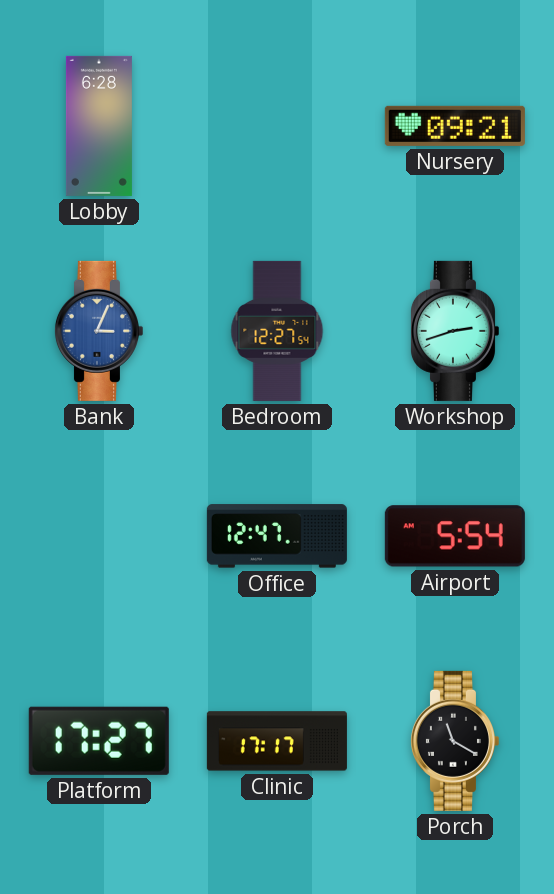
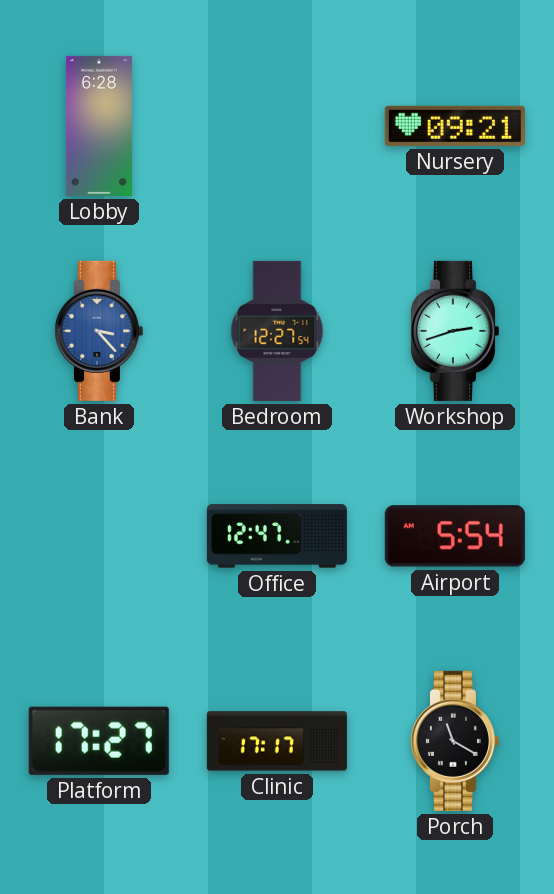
Bank: 3:04 -> 3:23 (98, 331)
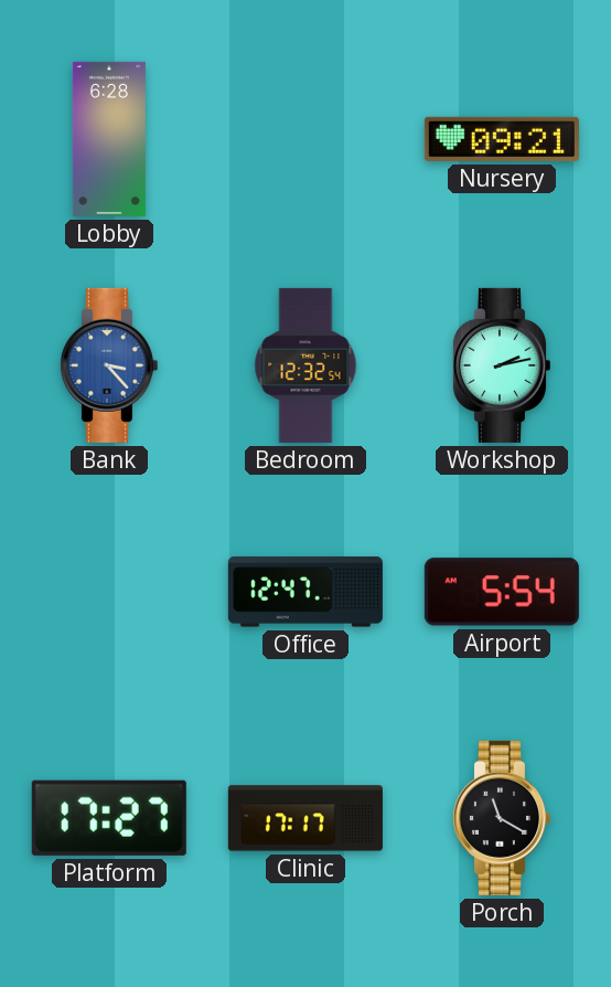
Bedroom: 12:27 -> 12:32 (305, 365)
Workshop: 2:42 -> 2:13 (501, 365)
